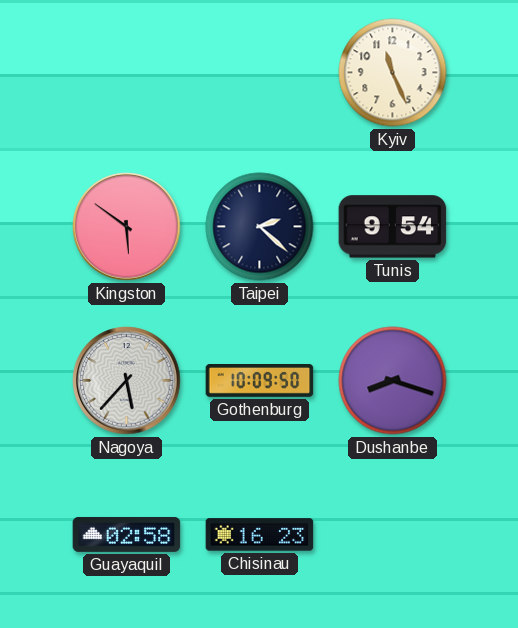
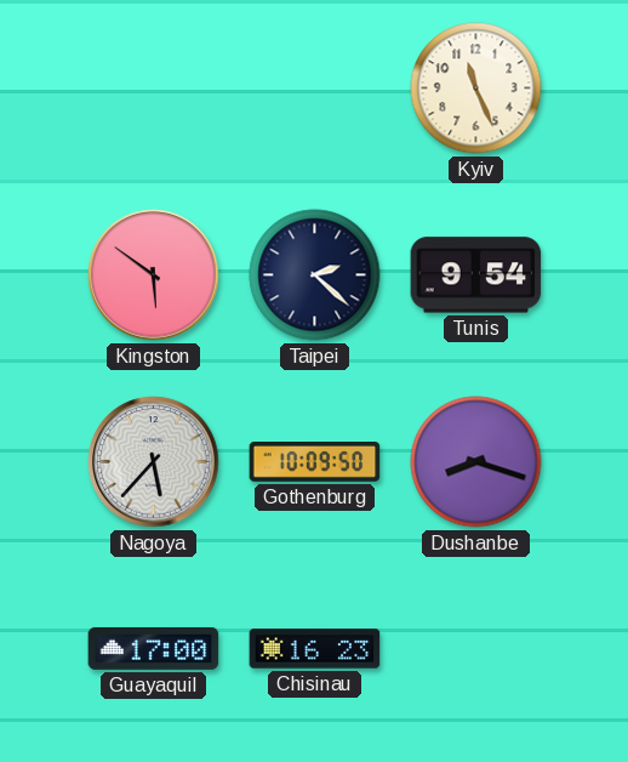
Guayaquil: 02:58 -> 17:00 (154, 648)
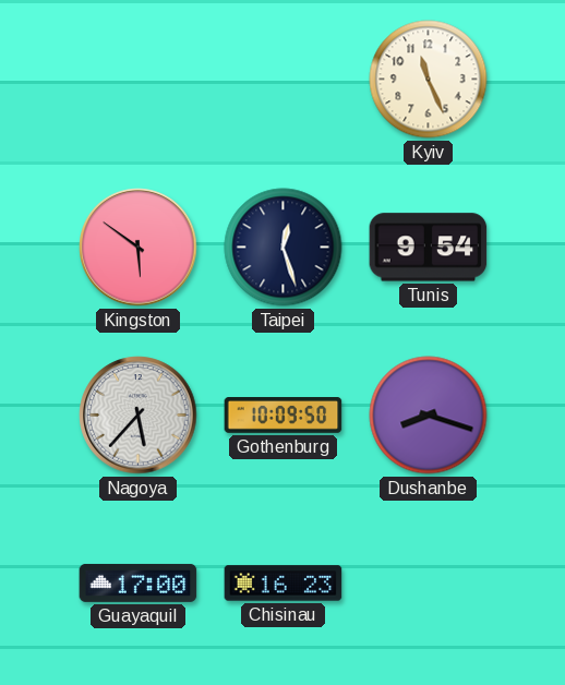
Taipei: 2:22 -> 12:27 (284, 248)
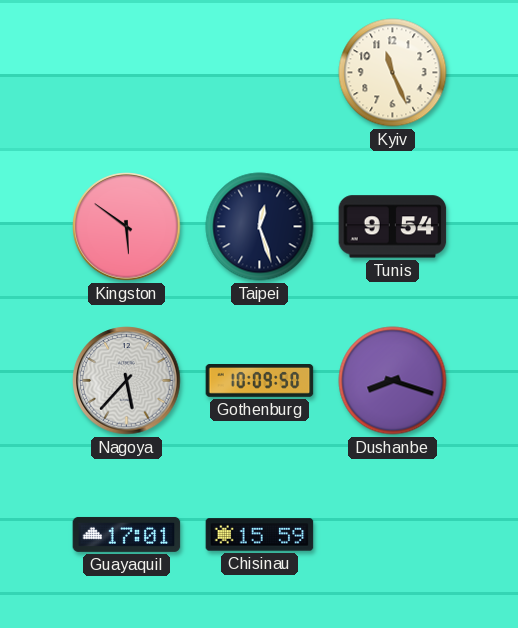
Guayaquil: 17:00 -> 17:01 (127, 534)
Chisinau: 16:23 -> 15:59 (260, 535)
